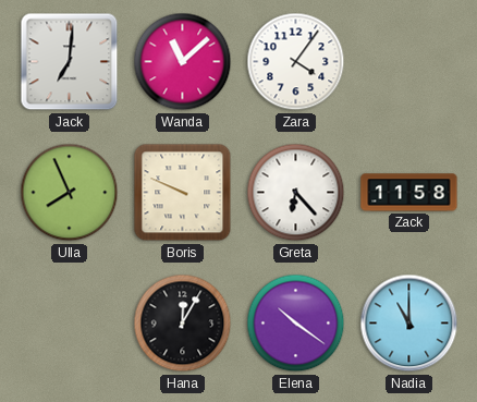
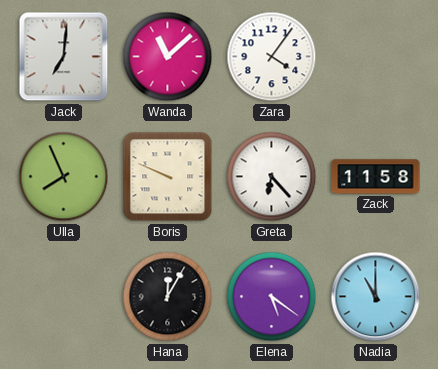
Elena: 10:21 -> 5:21 (272, 297)
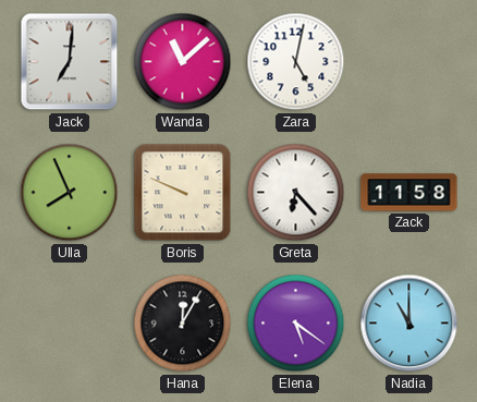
Zara: 4:06 -> 5:02 (296, 62)
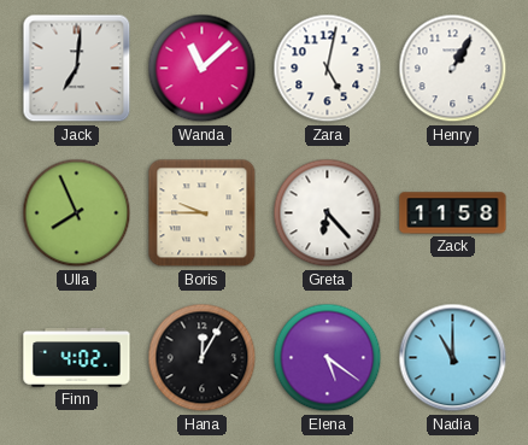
Henry: none -> 1:05 (453, 69)
Boris: 9:49 -> 9:45 (203, 213)
Finn: none -> 4:02 (77, 358)
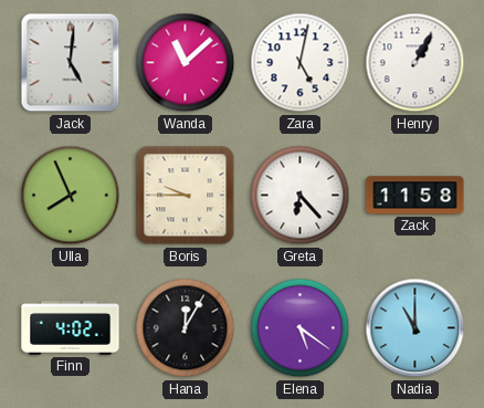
Jack: 7:01 -> 5:01 (71, 63)
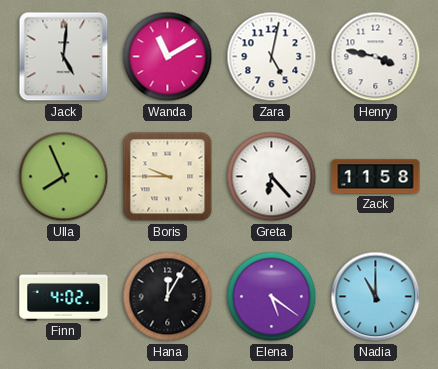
Wanda: 11:08 -> 11:10 (168, 57)
Henry: 1:05 -> 3:47 (376, 57)
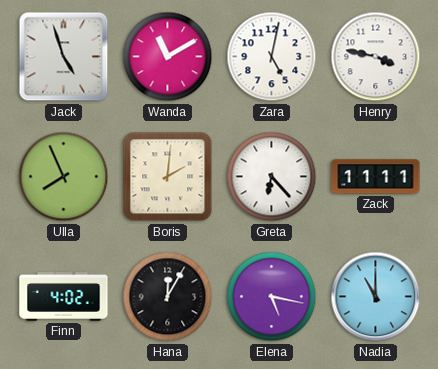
Jack: 5:01 -> 4:57 (64, 57)
Boris: 9:45 -> 2:01 (168, 177)
Zack: 11:58 -> 11:11 (376, 177)
Elena: 5:21 -> 5:17 (272, 297)
